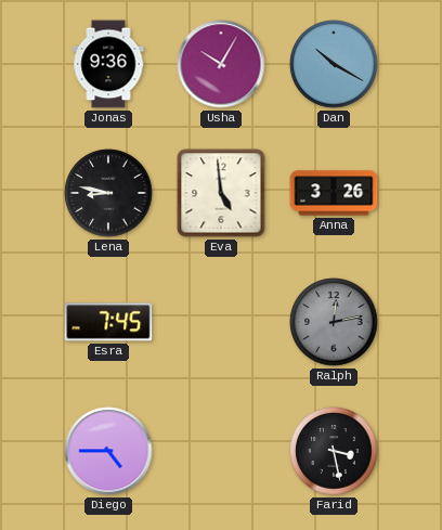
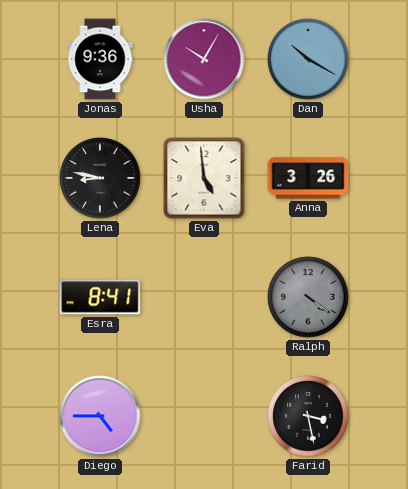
Esra: 7:45 -> 8:41 (100, 297)
Ralph: 12:13 -> 4:21 (308, 297)
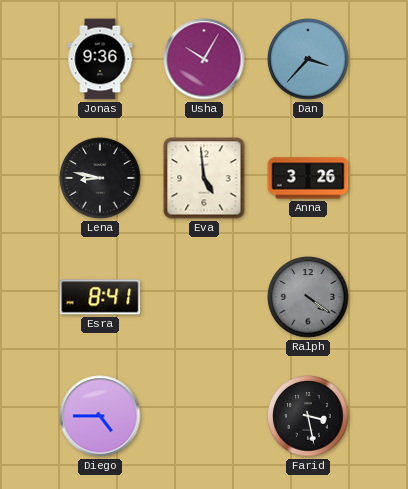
Dan: 10:20 -> 3:37 (308, 59)
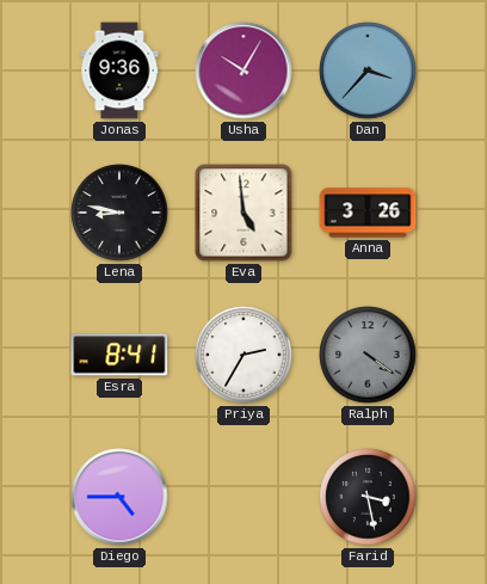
Priya: none -> 2:35 (243, 355)
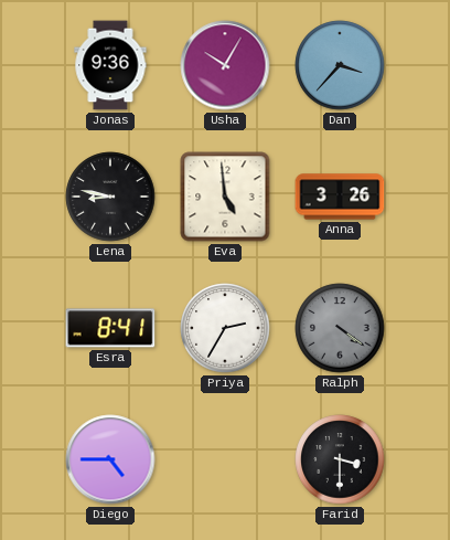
Farid: 3:28 -> 3:30 (340, 459)
